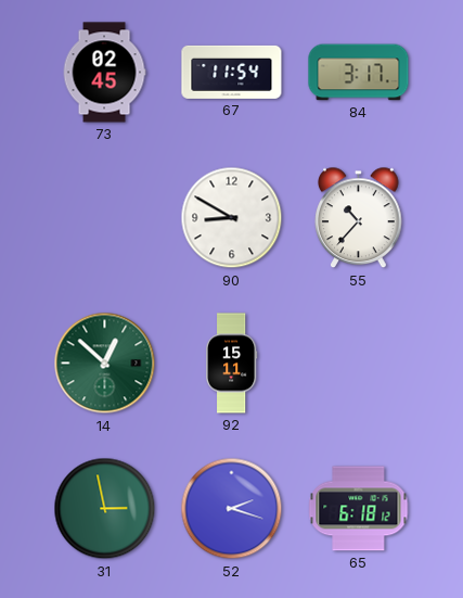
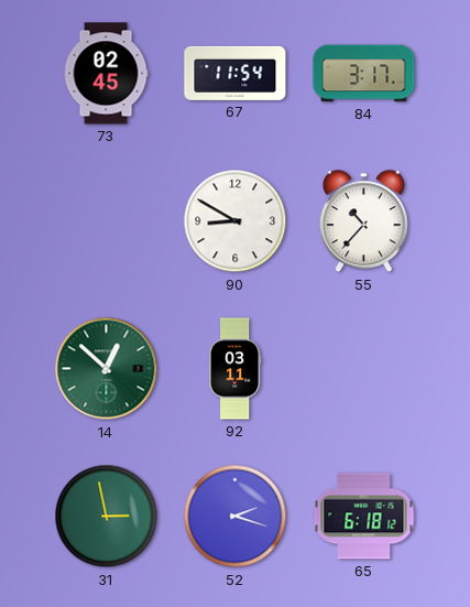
92: 15:11 -> 03:11 (236, 369)
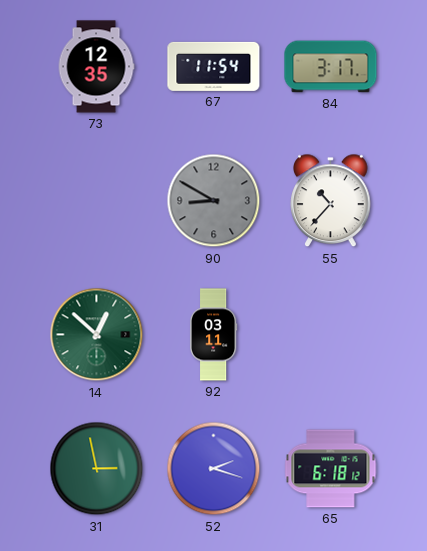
73: 02:45 -> 12:35 (96, 67)
90 dial: white -> grey (214, 201)
